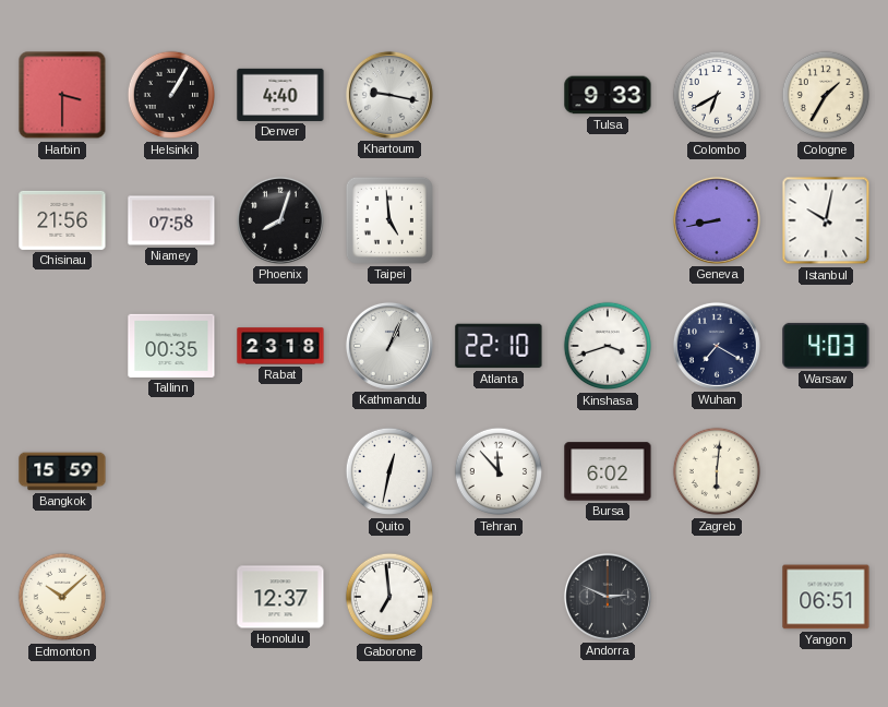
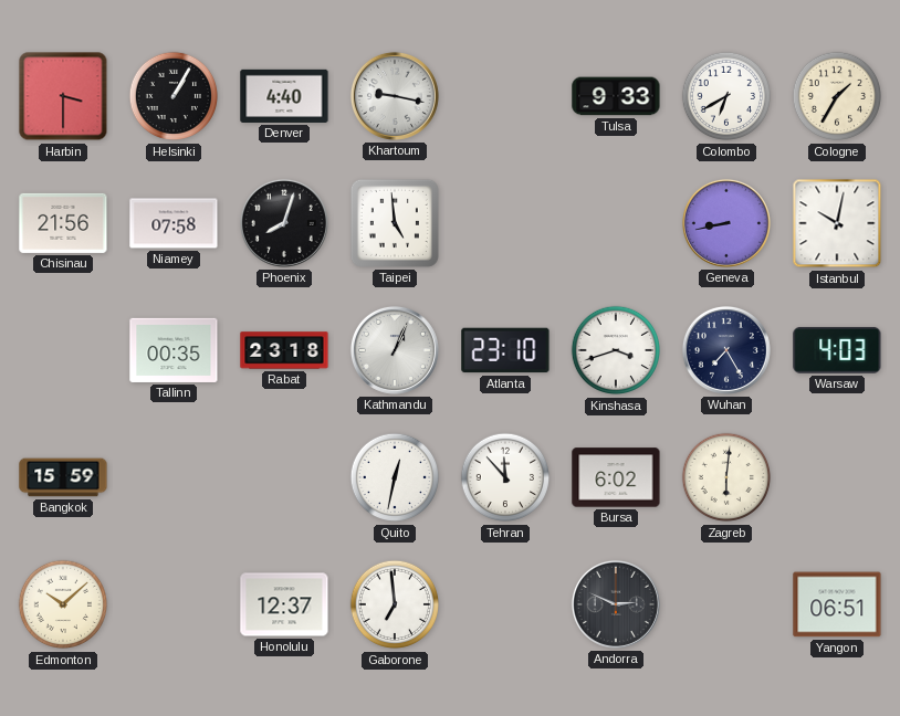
Atlanta: 22:10 -> 23:10 (505, 350)
Wuhan: 7:20 -> 7:25 (726, 350)
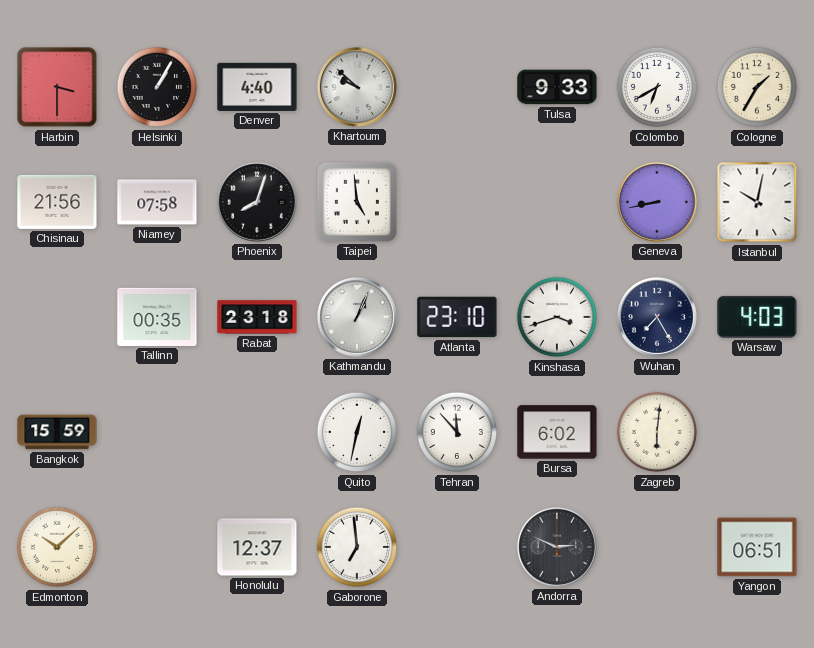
Khartoum: 9:17 -> 9:52 (357, 87)
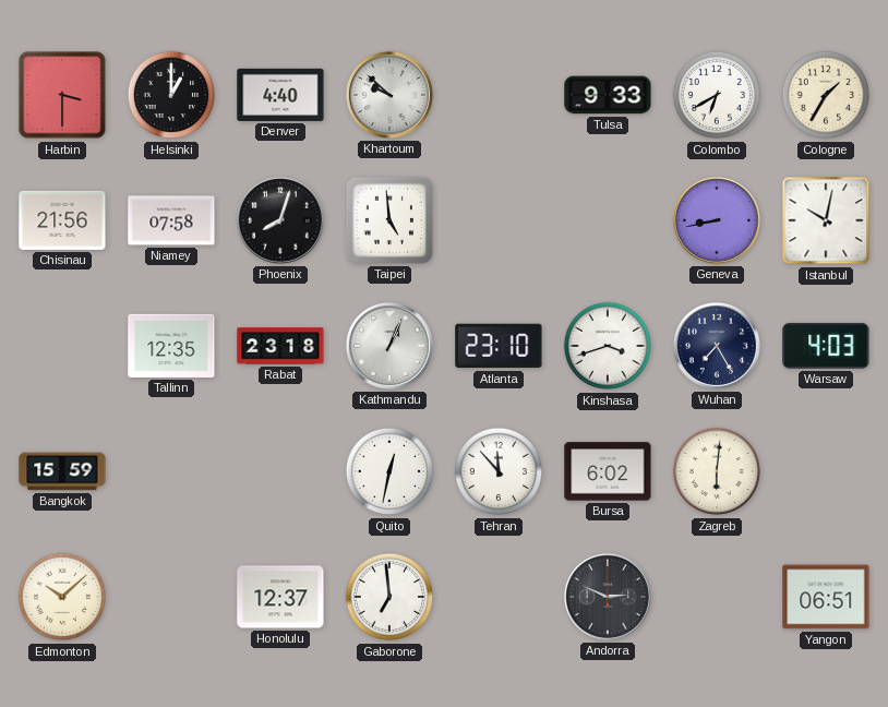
Helsinki: 1:05 -> 1:00 (171, 95)
Tallinn: 00:35 -> 12:35 (171, 346)
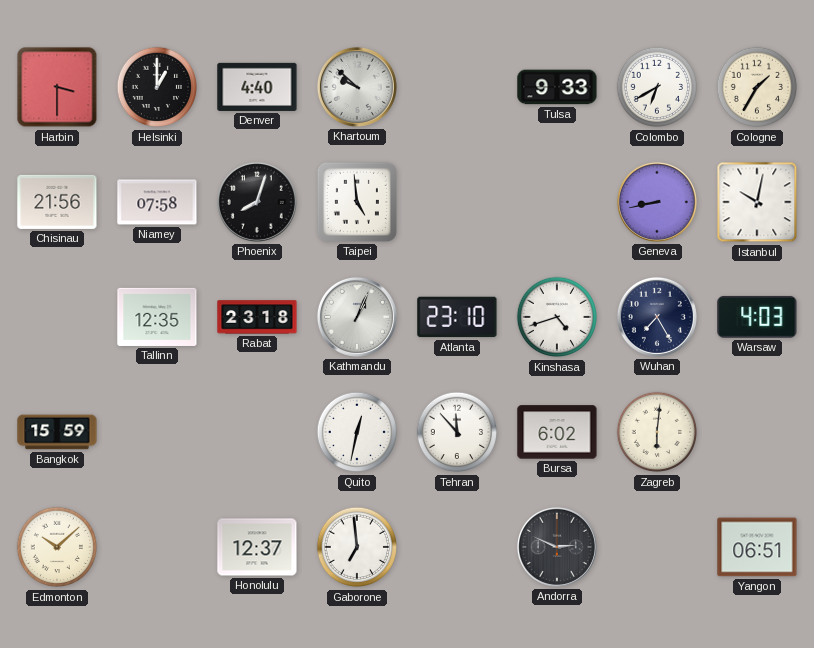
Kinshasa: 3:42 -> 4:42 (557, 317)
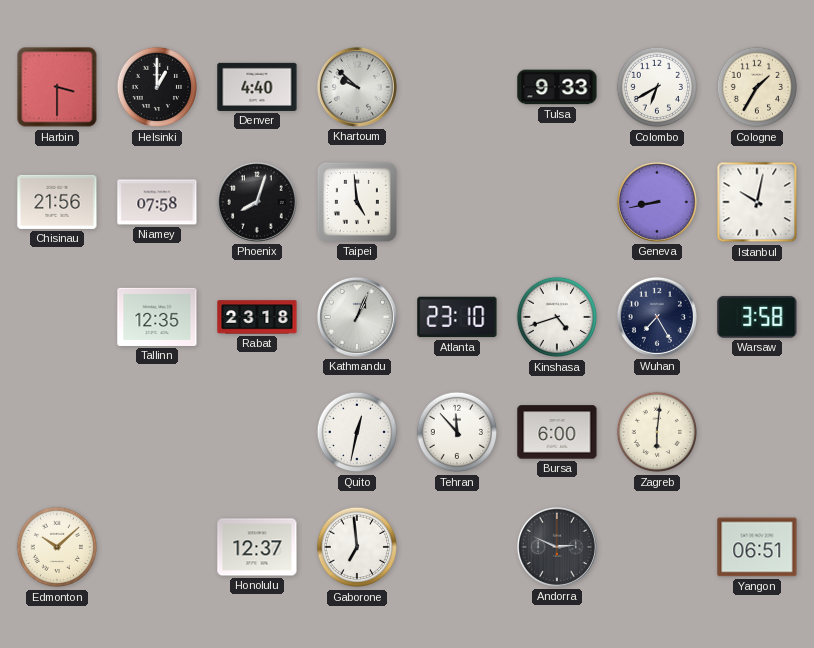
Warsaw: 4:03 -> 3:58 (757, 317)
Bangkok: 15:59 -> none (57, 432)
Bursa: 6:02 -> 6:00 (557, 432)
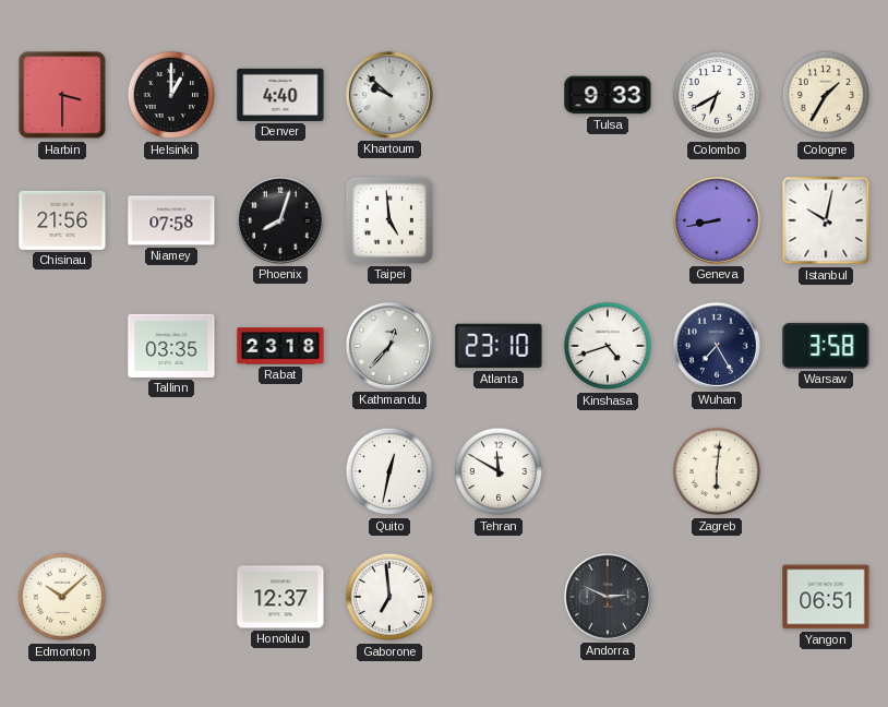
Tallinn: 12:35 -> 03:35 (171, 346)
Kathmandu: 1:04 -> 12:37 (389, 346)
Tehran: 11:53 -> 11:50 (499, 471)
Bursa: 6:00 -> none (557, 432)
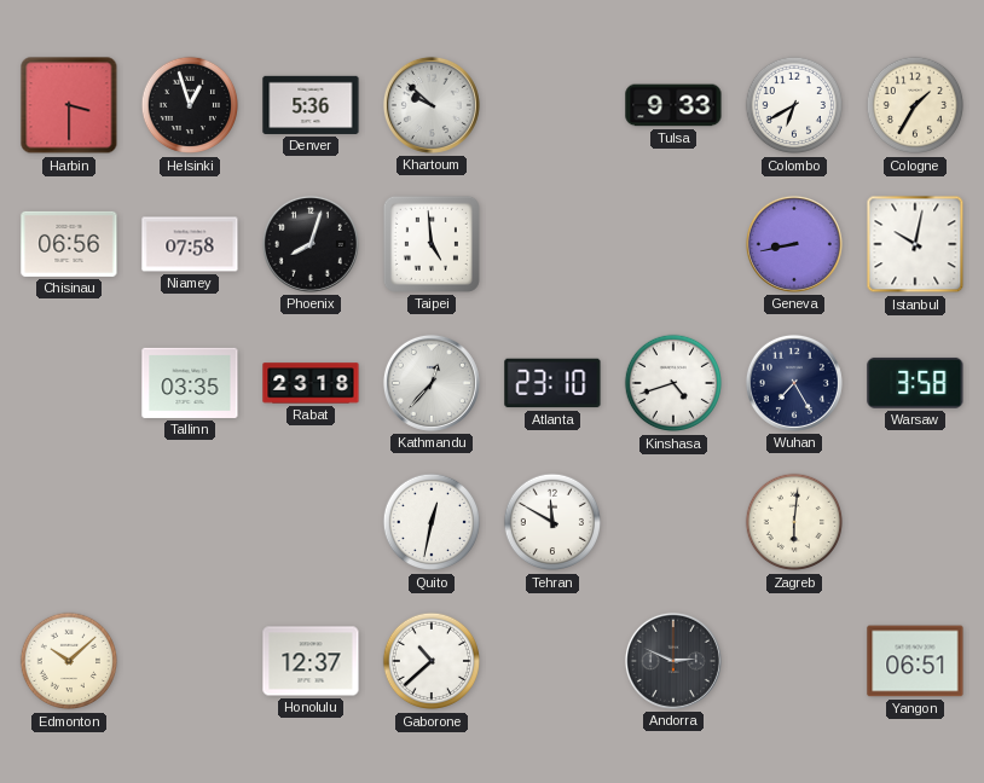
Helsinki: 1:00 -> 12:57 (190, 105)
Denver: 4:40 -> 5:36 (311, 105)
Chisinau: 21:56 -> 06:56 (69, 244)
Gaborone: 6:59 -> 10:38 (432, 661)
